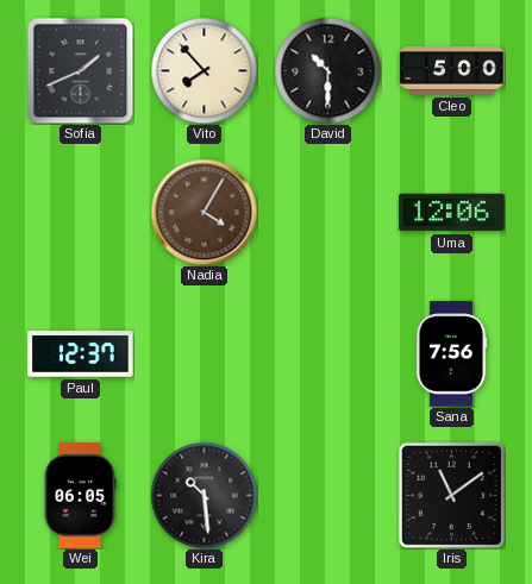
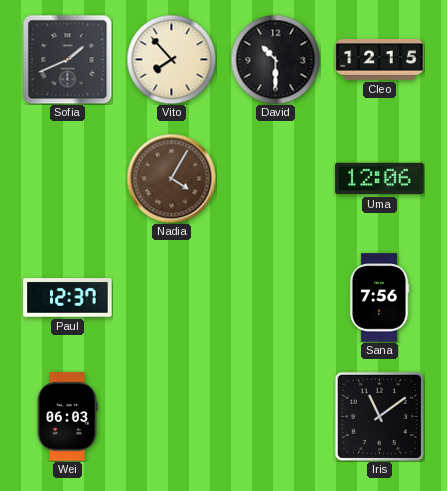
Cleo: 5:00 -> 12:15 (380, 60)
Wei: 06:05 -> 06:03 (67, 417)
Kira: 10:29 -> none (204, 495)
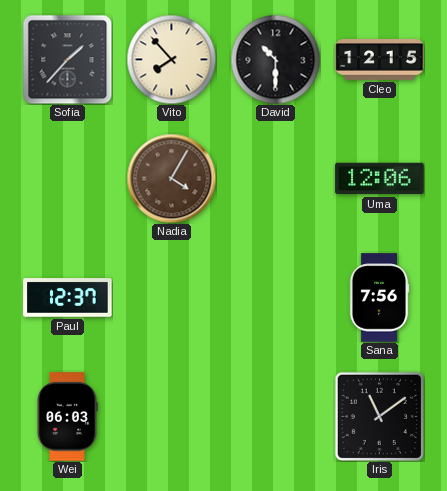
Sofia: 1:41 -> 1:37 (67, 59)
